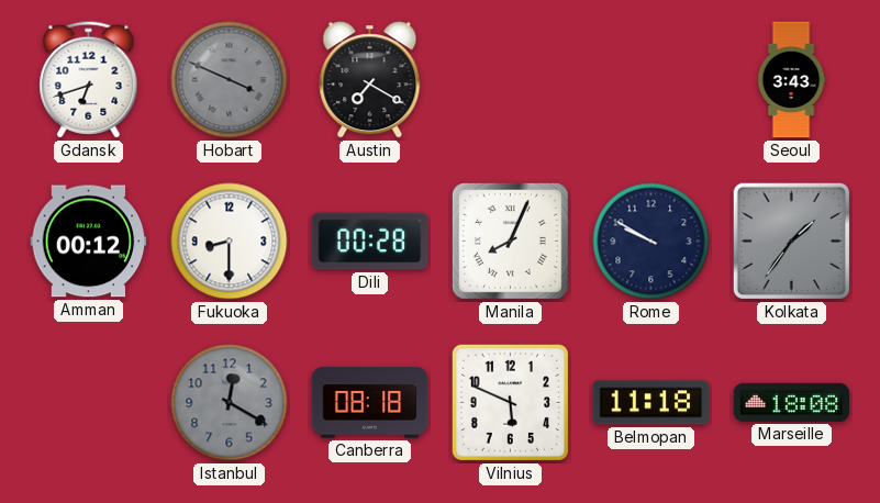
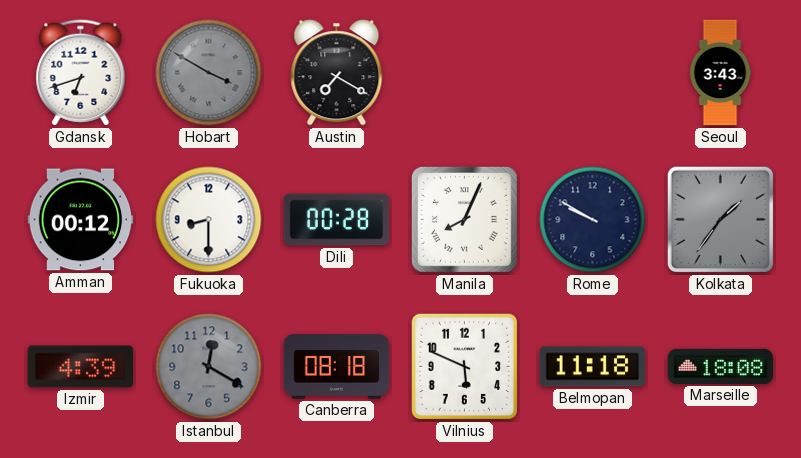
Hobart: 3:49 -> 3:50 (209, 73)
Izmir: none -> 4:39 (81, 367)
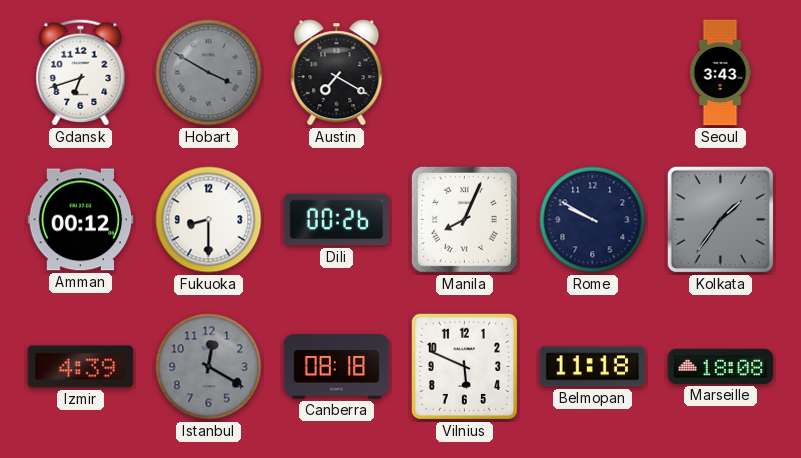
Dili: 00:28 -> 00:26 (337, 220)
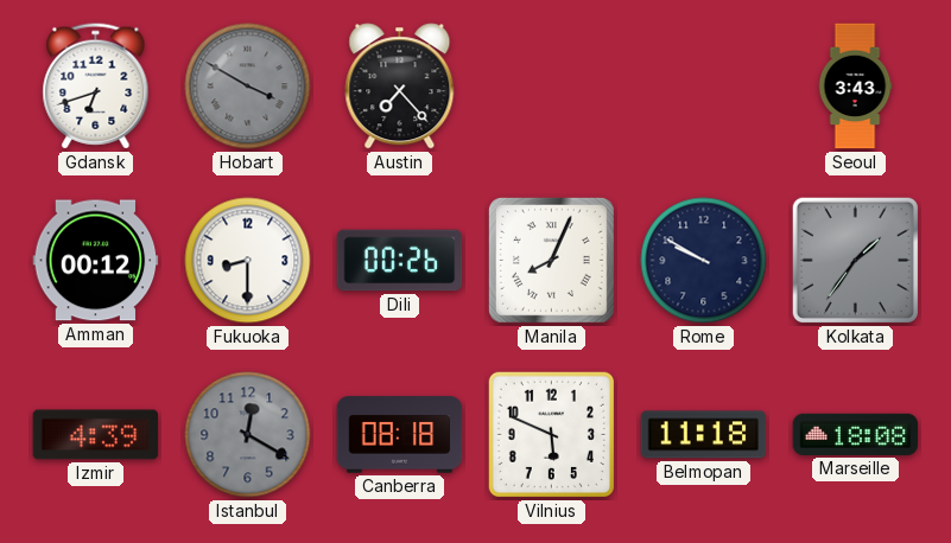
Austin: 7:20 -> 7:23 (400, 87)
